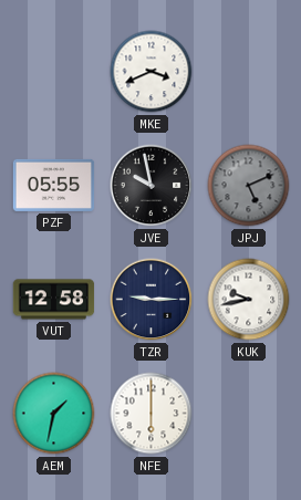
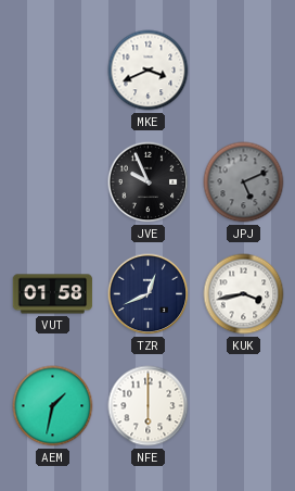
PZF: 05:55 -> none (54, 185)
JVE: 9:58 -> 9:56 (149, 182)
VUT: 12:58 -> 01:58 (53, 294)
TZR: 9:15 -> 12:41 (149, 294)
KUK: 9:43 -> 3:43 (244, 294)
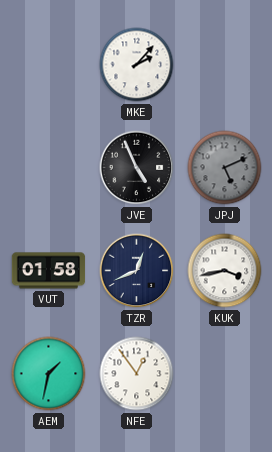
MKE: 3:41 -> 2:07 (137, 65)
JVE: 9:56 -> 4:56 (137, 168)
NFE: 6:00 -> 12:54 (137, 374)
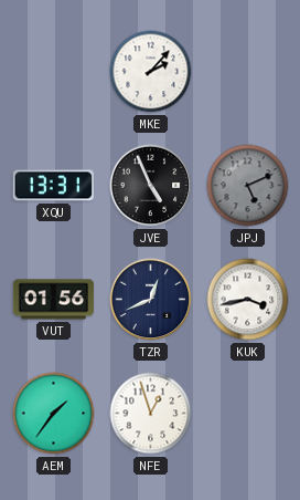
XQU: none -> 13:31 (53, 186)
VUT: 01:58 -> 01:56 (54, 300)
AEM: 1:32 -> 1:36 (54, 414)
NFE: 12:54 -> 12:57 (151, 414)
